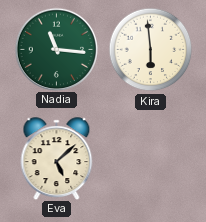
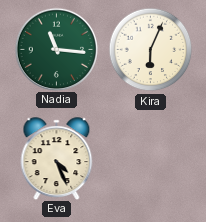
Kira: 5:59 -> 6:04 (151, 50)
Eva: 5:08 -> 4:26 (57, 158)
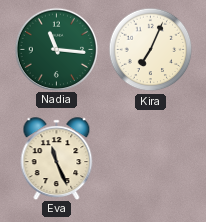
Kira: 6:04 -> 7:04 (151, 50)
Eva: 4:26 -> 11:26 (57, 158)
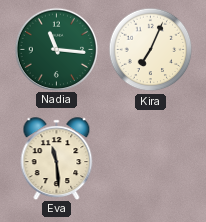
Eva: 11:26 -> 11:29 (57, 158)
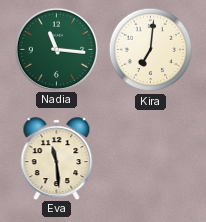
Kira: 7:04 -> 7:01 (151, 50)
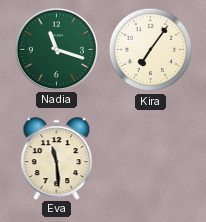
Nadia: 11:16 -> 11:18 (56, 49)
Kira: 7:01 -> 7:06 (151, 50)
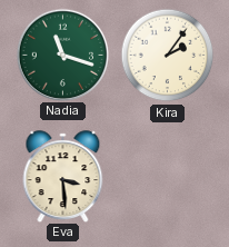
Kira: 7:06 -> 2:06 (168, 56)
Eva: 11:29 -> 3:29 (63, 176)
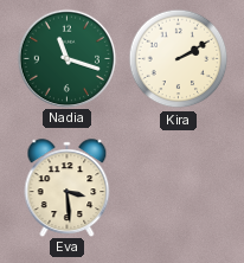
Kira: 2:06 -> 2:10 (179, 59)
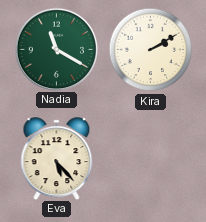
Nadia: 11:18 -> 11:20 (56, 49)
Eva: 3:29 -> 5:23 (57, 158)
